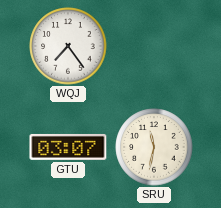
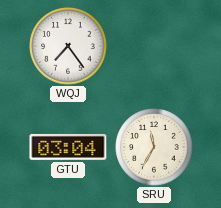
GTU: 03:07 -> 03:04 (68, 147)
SRU: 11:32 -> 11:35 (154, 147)
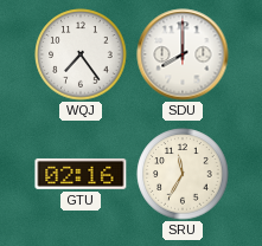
SDU: none -> 8:00 (183, 54)
GTU: 03:04 -> 02:16 (81, 174)
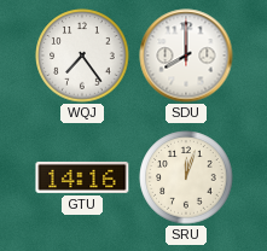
GTU: 02:16 -> 14:16 (82, 177)
SRU: 11:35 -> 12:03 (186, 177)
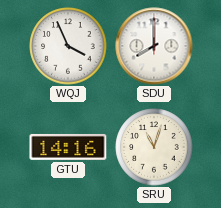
WQJ: 7:24 -> 3:56 (68, 46)
SRU: 12:03 -> 11:03 (154, 147)
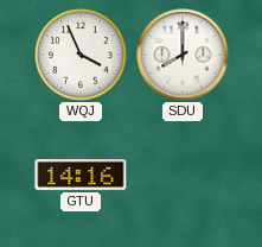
SRU: 11:03 -> none (154, 147)
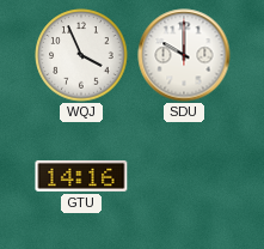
SDU: 8:00 -> 10:00 (184, 55)
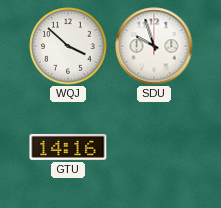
WQJ: 3:56 -> 3:52 (68, 46)
SDU: 10:00 -> 9:57 (154, 46)
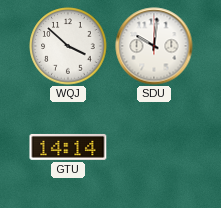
SDU: 9:57 -> 10:01 (154, 46)
GTU: 14:16 -> 14:14 (68, 147)
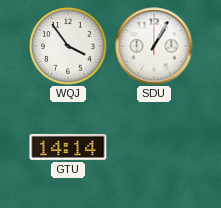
WQJ: 3:52 -> 3:54 (68, 46)
SDU: 10:01 -> 1:05 (154, 46)
